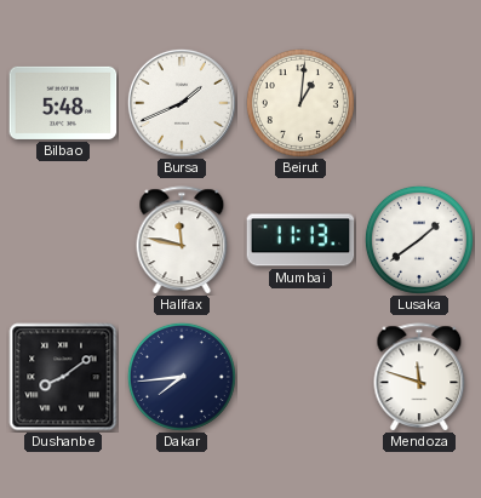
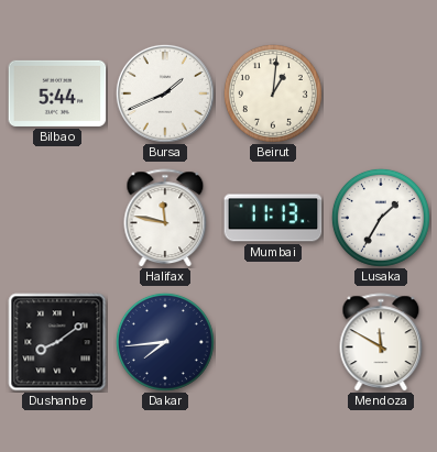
Bilbao: 5:48 -> 5:44 (57, 93)
Lusaka: 1:39 -> 1:35 (381, 218)
Mendoza: 11:48 -> 11:50 (381, 342)
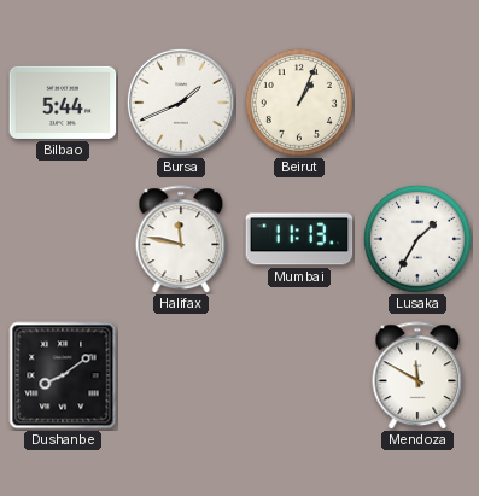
Beirut: 1:01 -> 1:04 (299, 103)
Dakar: 7:44 -> none (165, 342)
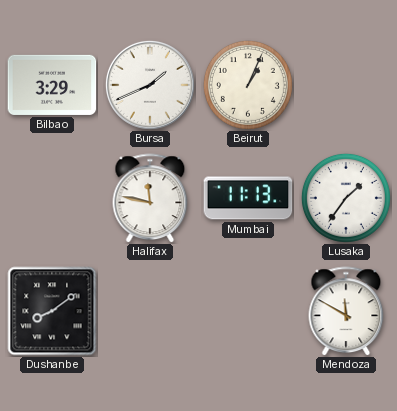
Bilbao: 5:44 -> 3:29 (52, 85)
Lusaka: 1:35 -> 1:36 (346, 198)
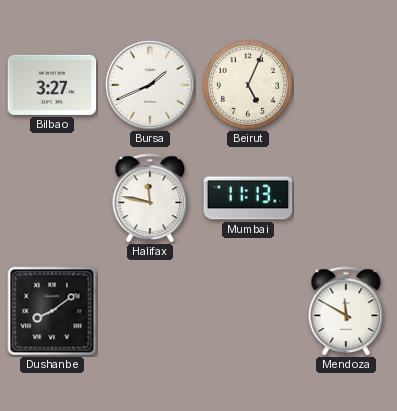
Bilbao: 3:29 -> 3:27 (52, 85)
Beirut: 1:04 -> 5:04 (248, 85)
Lusaka: 1:36 -> none (346, 198)
